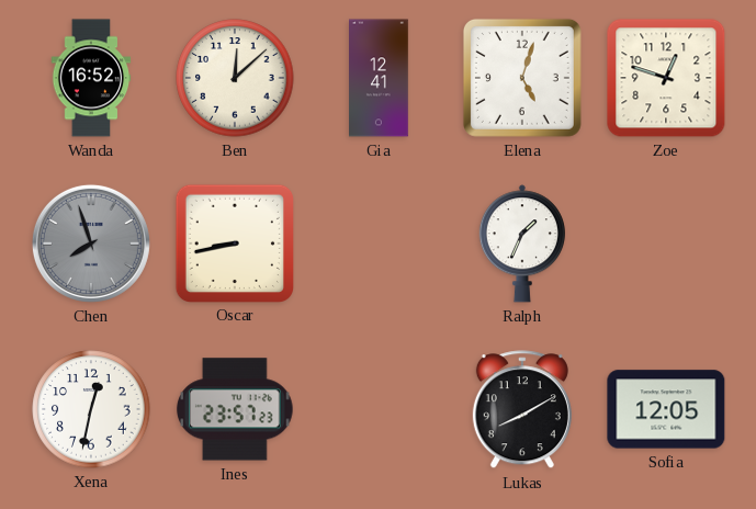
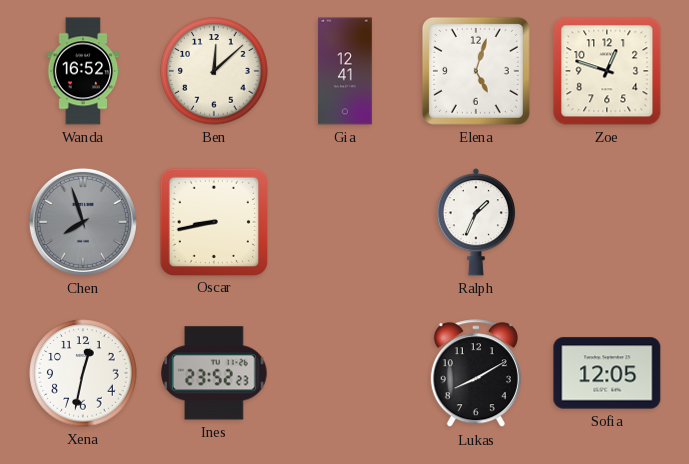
Ines: 23:57 -> 23:52 (215, 373)
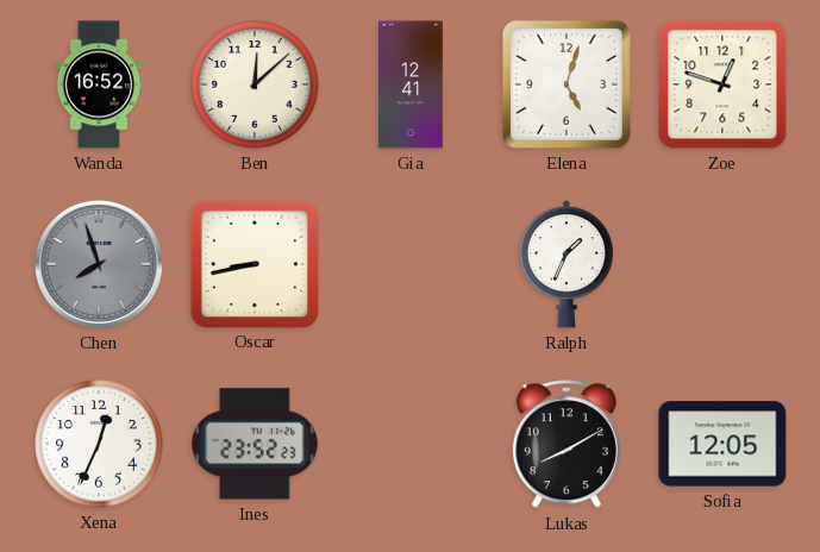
Xena: 12:32 -> 12:34 (99, 444)
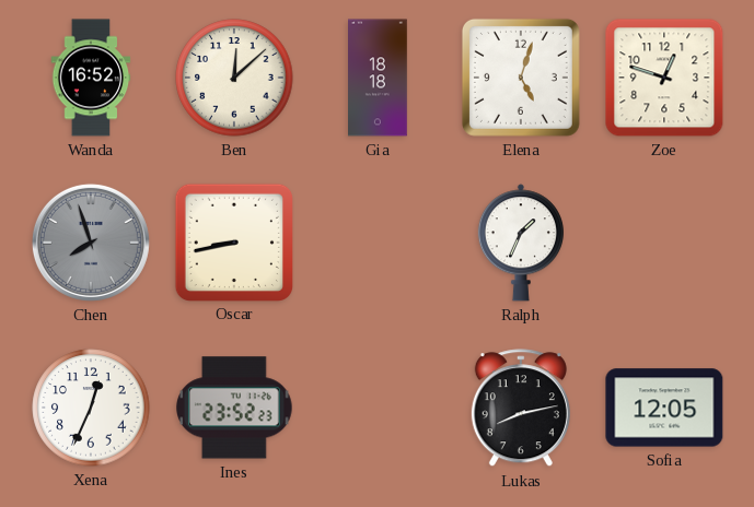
Gia: 12:41 -> 18:18 (379, 78)
Lukas: 8:10 -> 8:13 (521, 409)
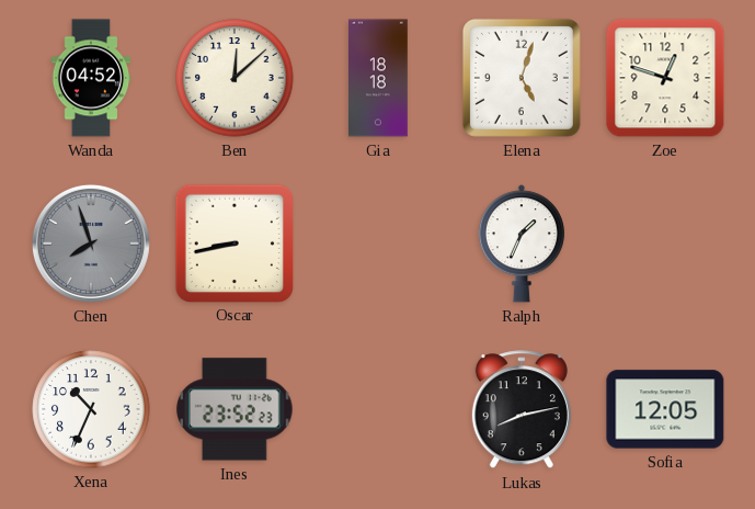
Wanda: 16:52 -> 04:52 (91, 78)
Xena: 12:34 -> 10:34 (91, 409)
